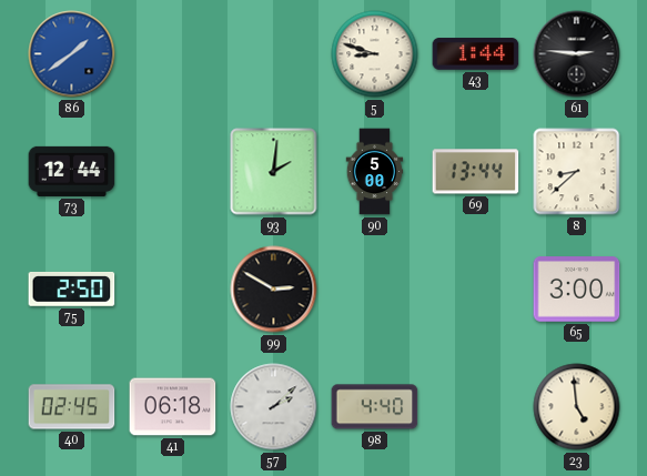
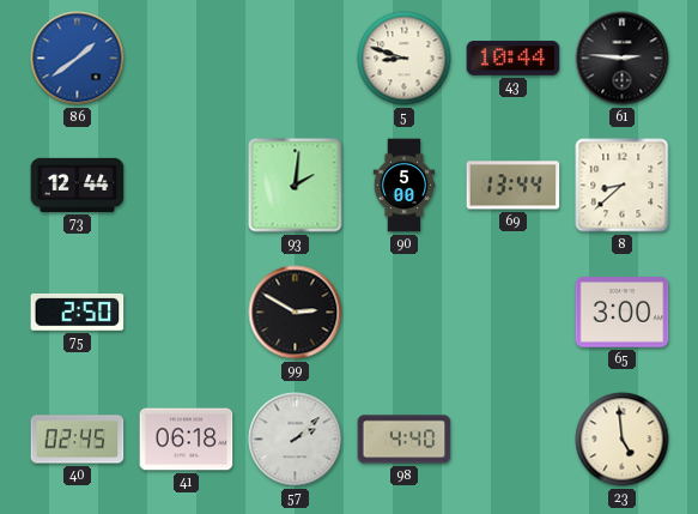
43: 1:44 -> 10:44 (514, 59)
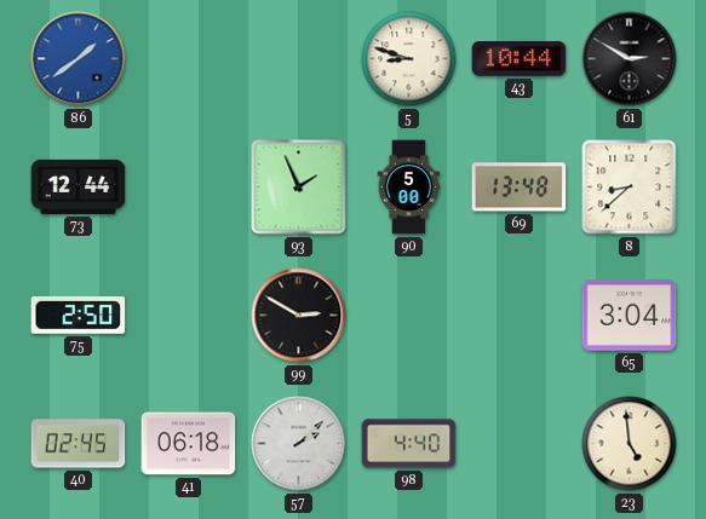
61: 2:46 -> 2:50 (630, 59)
93: 2:01 -> 1:56 (299, 188)
69: 13:44 -> 13:48 (520, 188)
65: 3:00 -> 3:04 (630, 316)
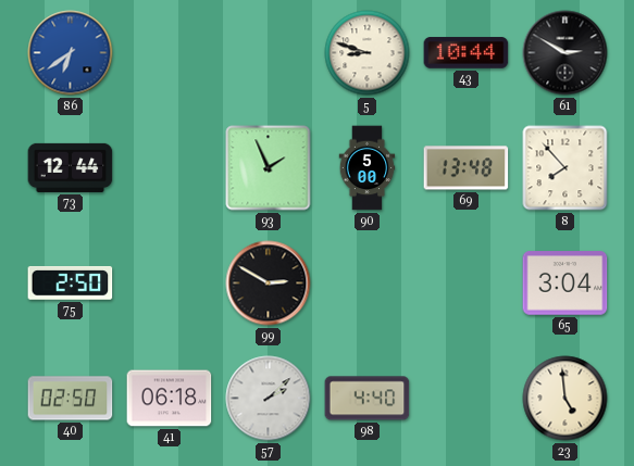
86: 1:39 -> 6:39 (71, 53)
8: 8:38 -> 7:53 (565, 168)
40: 02:45 -> 02:50 (71, 399)
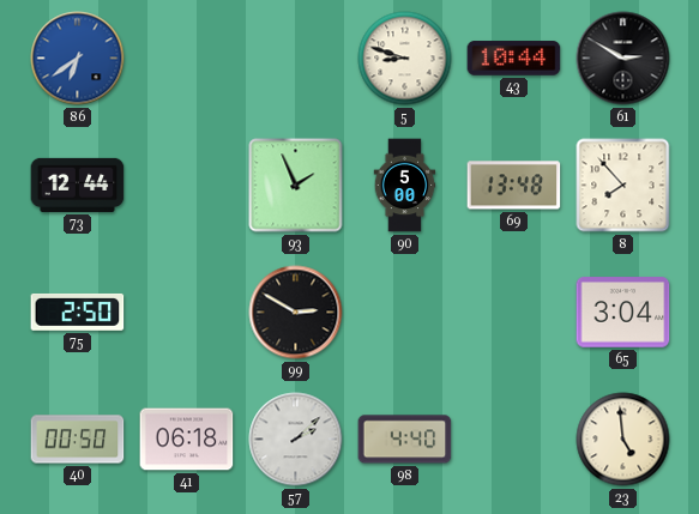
40: 02:50 -> 00:50 (78, 440)
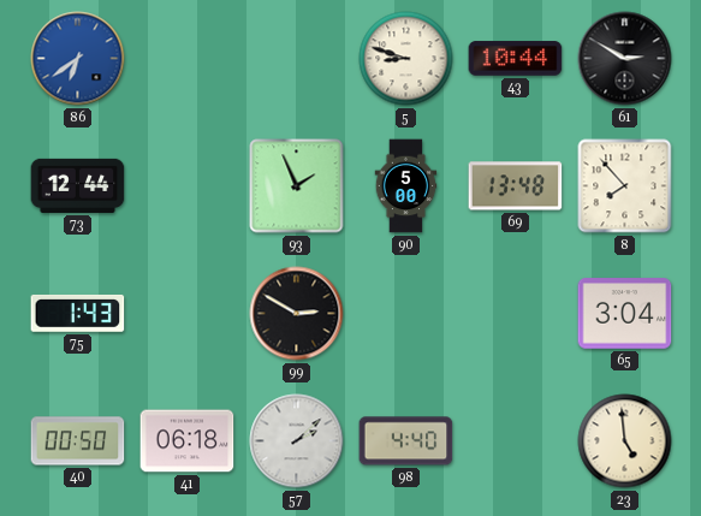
75: 2:50 -> 1:43 (78, 314)
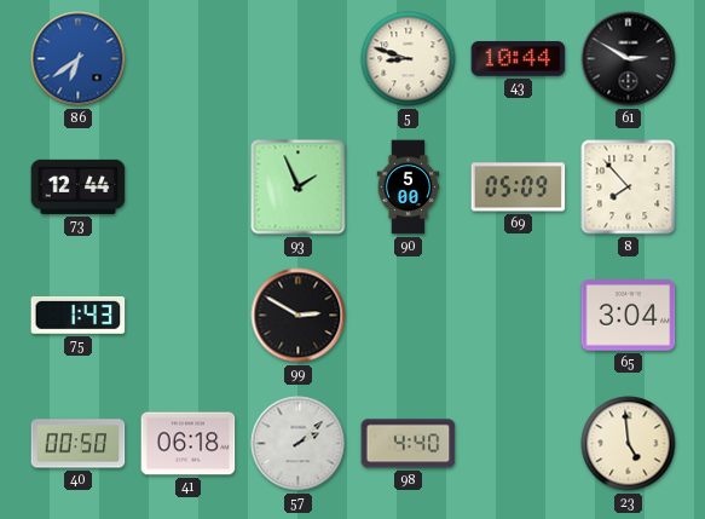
69: 13:48 -> 05:09 (519, 188)
